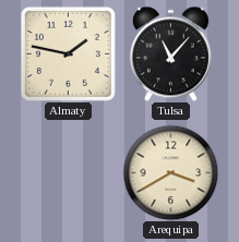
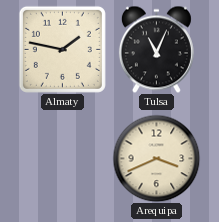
Tulsa: 11:07 -> 11:04 (156, 49)
Arequipa: 3:40 -> 3:41 (156, 158)
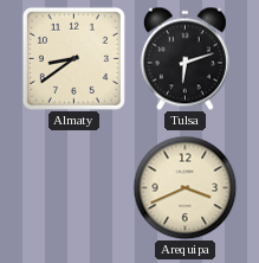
Almaty: 1:47 -> 8:39 (73, 58)
Tulsa: 11:04 -> 6:12 (184, 58)
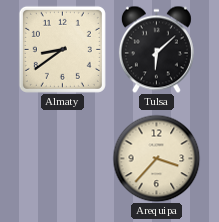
Tulsa: 6:12 -> 6:08 (156, 49)
Arequipa: 3:41 -> 3:37 (156, 158)
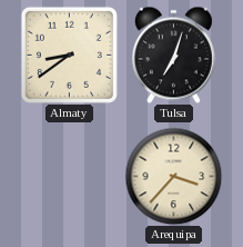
Tulsa: 6:08 -> 7:03 (173, 55)
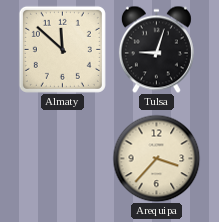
Almaty: 8:39 -> 11:52 (62, 49)
Tulsa: 7:03 -> 9:03 (156, 49)
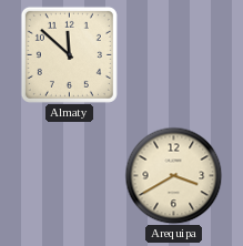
Tulsa: 9:03 -> none (156, 49)
Arequipa: 3:37 -> 3:40 (173, 175)
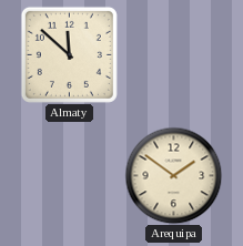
Arequipa: 3:40 -> 1:51 (173, 175)
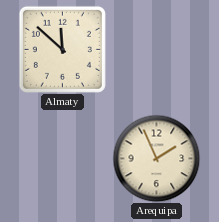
Arequipa: 1:51 -> 1:56 (156, 158)
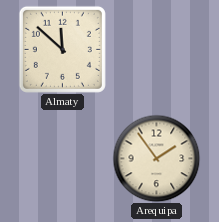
Arequipa: 1:56 -> 1:54 (156, 158)
